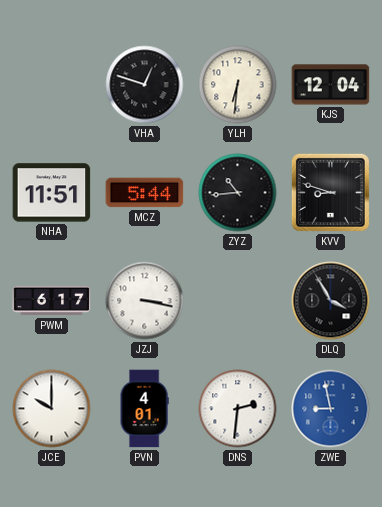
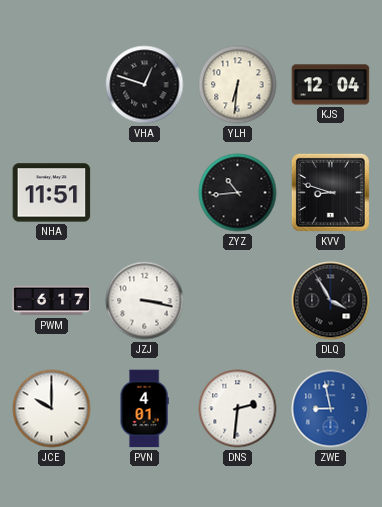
MCZ: 5:44 -> none (145, 193)
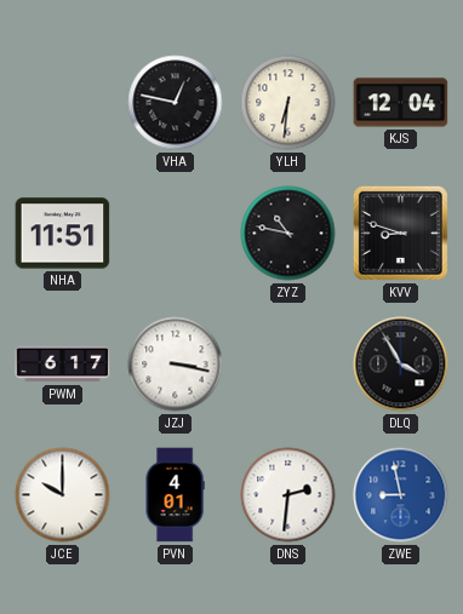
VHA: 12:48 -> 12:47 (176, 103)
ZYZ: 10:44 -> 10:47 (288, 234)
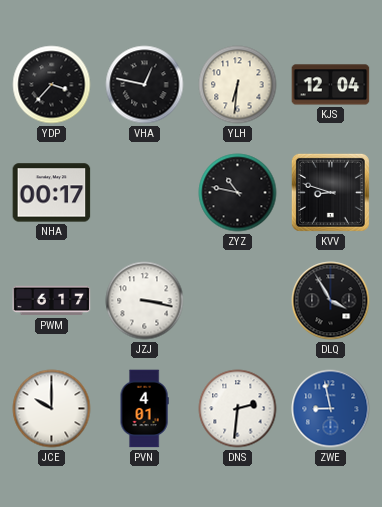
YDP: none -> 3:37 (52, 85)
NHA: 11:51 -> 00:17 (52, 193)
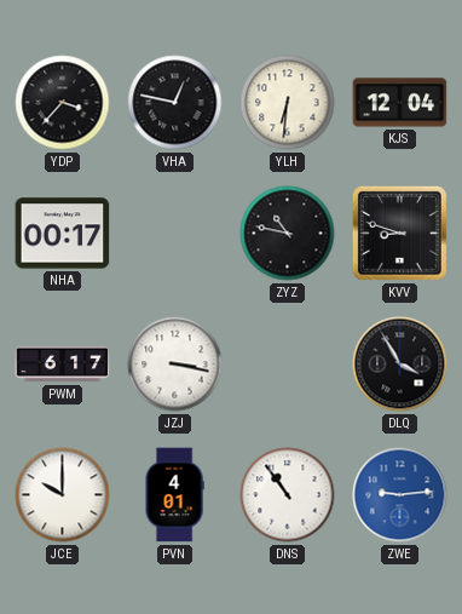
DNS: 2:31 -> 10:54 (288, 495)
ZWE: 8:58 -> 9:14 (400, 495)
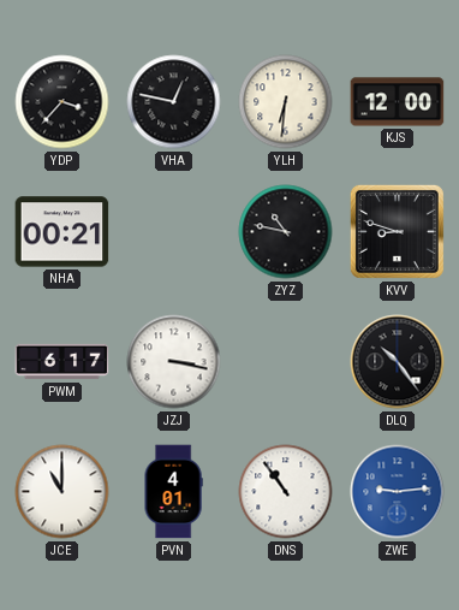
KJS: 12:04 -> 12:00 (398, 102)
NHA: 00:17 -> 00:21 (62, 232)
DLQ: 3:55 -> 10:24 (398, 362)
JCE: 10:00 -> 11:00 (62, 492)
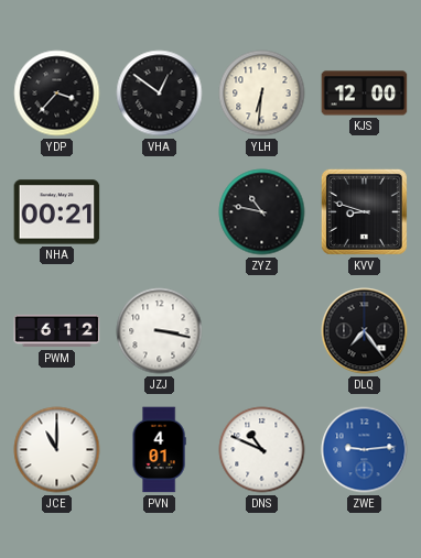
VHA: 12:47 -> 12:51 (160, 94)
PWM: 6:17 -> 6:12 (57, 331)
DLQ: 10:24 -> 7:24 (365, 331)
DNS: 10:54 -> 10:49 (262, 450)
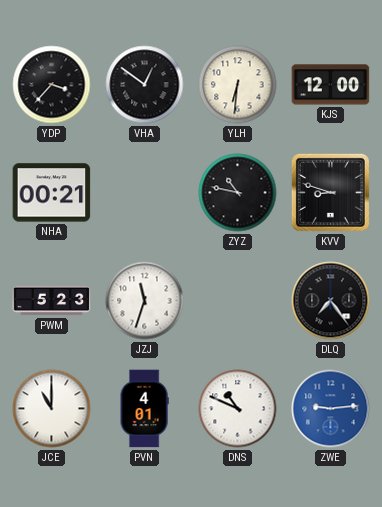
PWM: 6:12 -> 5:23 (52, 301)
JZJ: 3:17 -> 11:33 (145, 301)
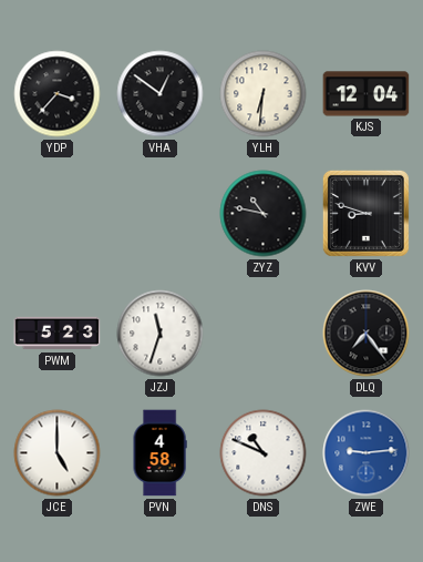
KJS: 12:00 -> 12:04 (367, 94)
NHA: 00:21 -> none (52, 193)
JCE: 11:00 -> 5:00 (58, 453)
PVN: 4:01 -> 4:58 (159, 453)
